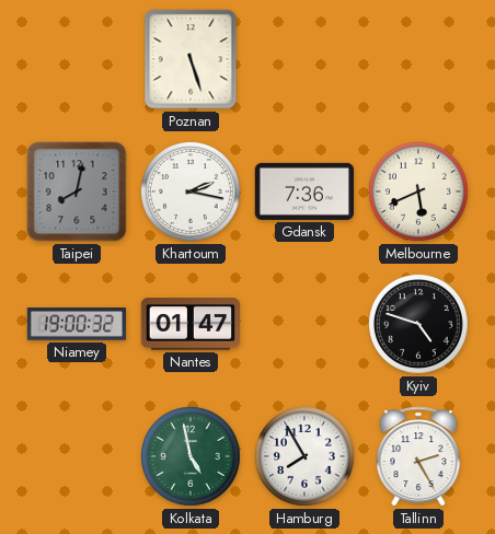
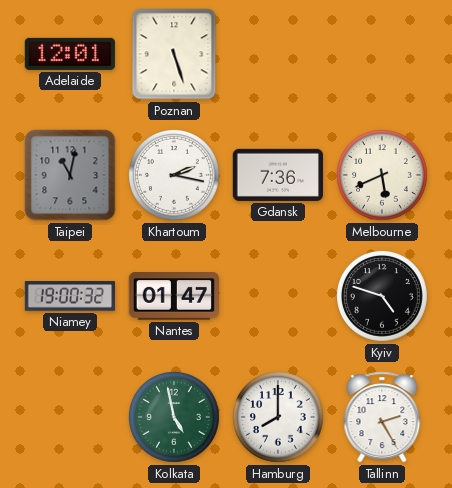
Adelaide: none -> 12:01 (70, 54)
Taipei: 8:02 -> 11:02 (70, 175)
Hamburg: 7:55 -> 8:00 (279, 418)
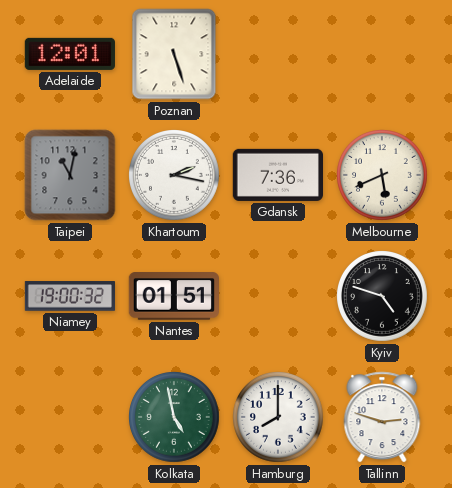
Nantes: 01:47 -> 01:51 (173, 296)
Tallinn: 2:25 -> 2:48 (382, 417)
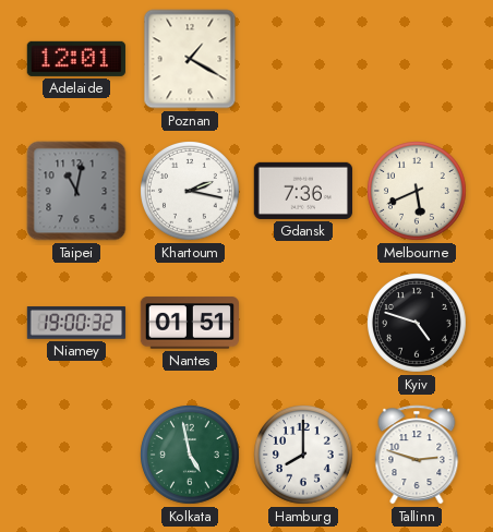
Poznan: 5:27 -> 1:20 (190, 59)
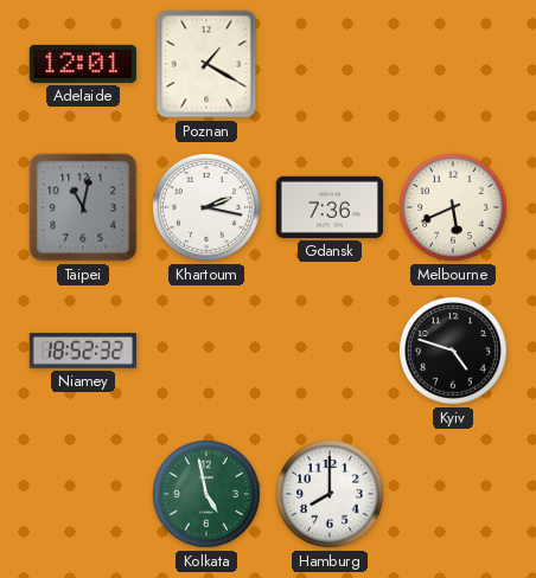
Niamey: 19:00 -> 18:52 (83, 351)
Nantes: 01:51 -> none (189, 323)
Tallinn: 2:48 -> none (417, 455)
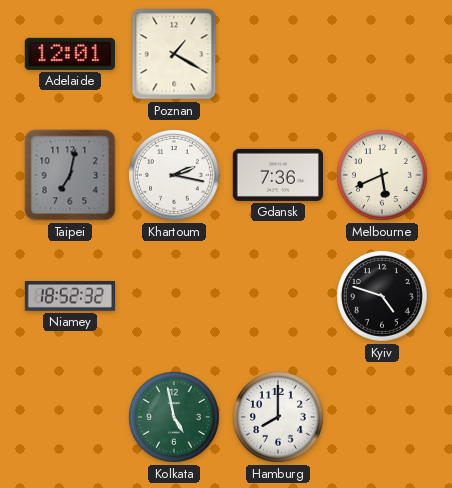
Taipei: 11:02 -> 7:02 (70, 175)
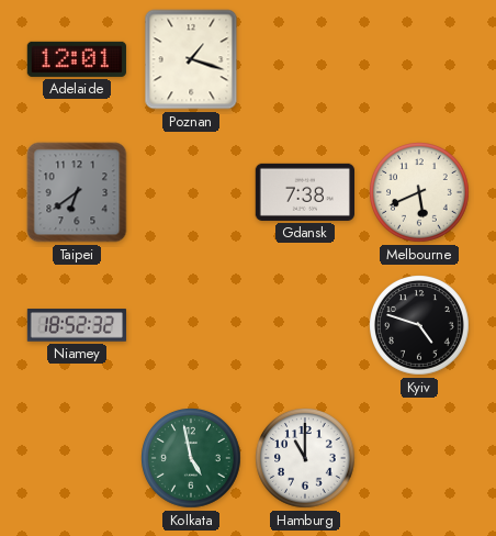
Poznan: 1:20 -> 1:18 (191, 59)
Taipei: 7:02 -> 6:39 (77, 192)
Khartoum: 2:17 -> none (175, 176)
Gdansk: 7:36 -> 7:38 (304, 192)
Hamburg: 8:00 -> 11:00 (306, 459)
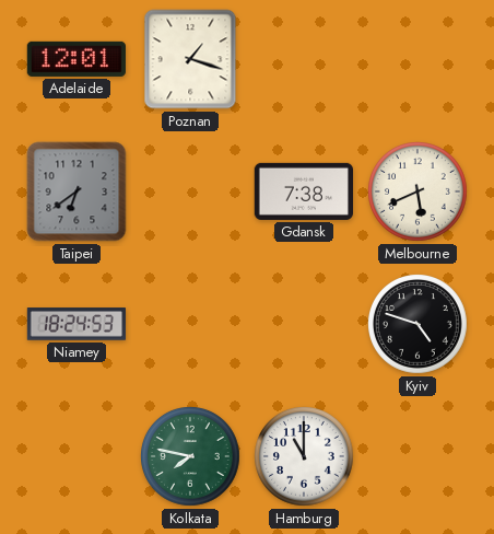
Niamey: 18:52 -> 18:24 (77, 324)
Kolkata: 4:58 -> 7:47 (191, 457)
